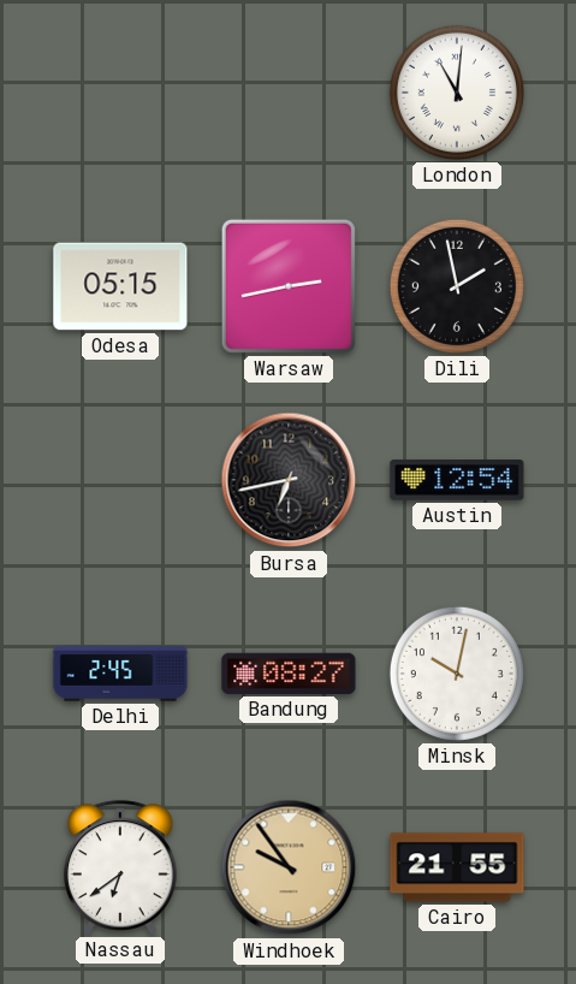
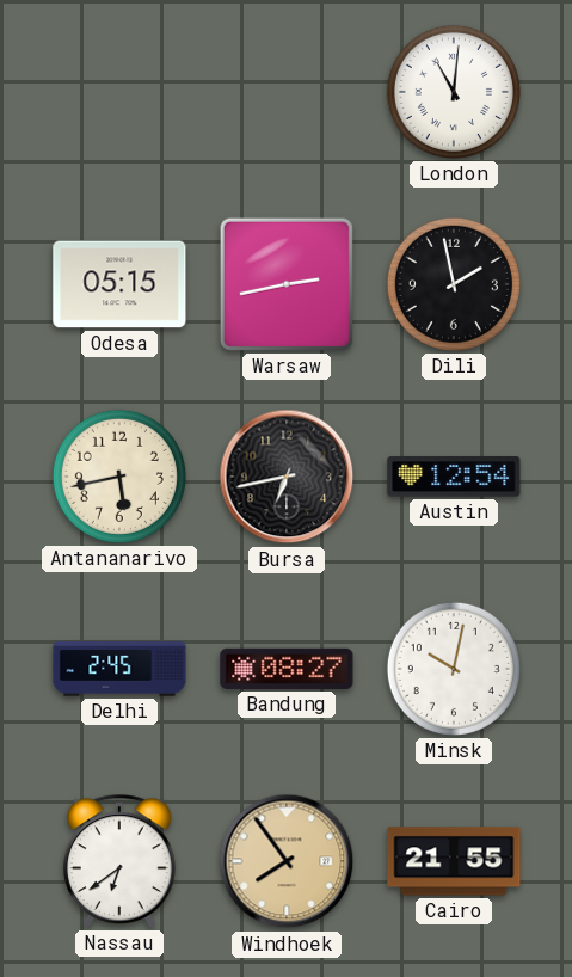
Antananarivo: none -> 5:43 (119, 477)
Windhoek: 9:54 -> 7:54 (287, 861)
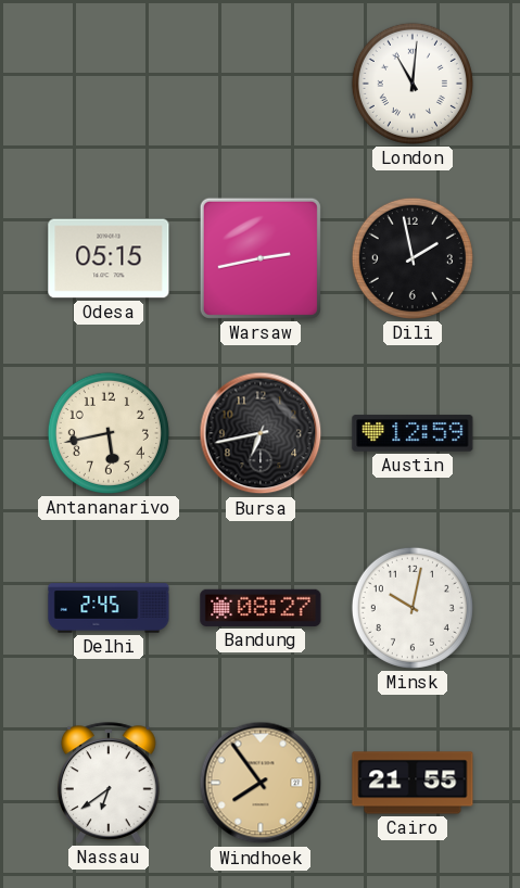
Austin: 12:54 -> 12:59 (413, 433)
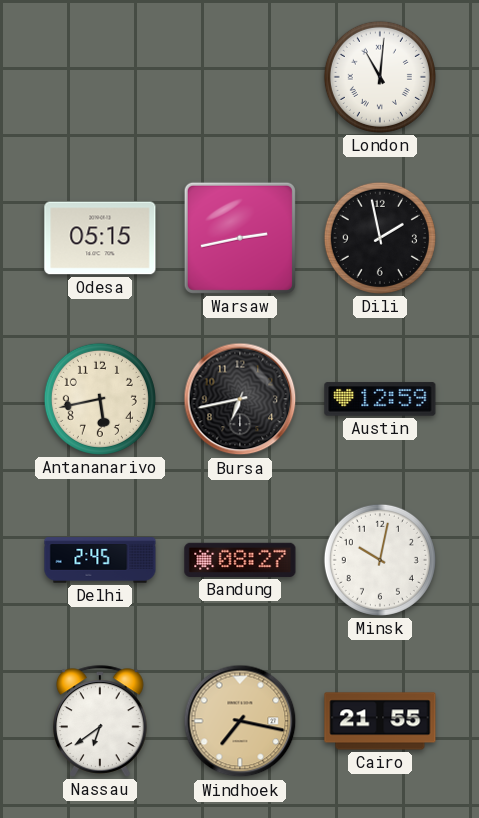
Windhoek: 7:54 -> 7:17 (240, 721)
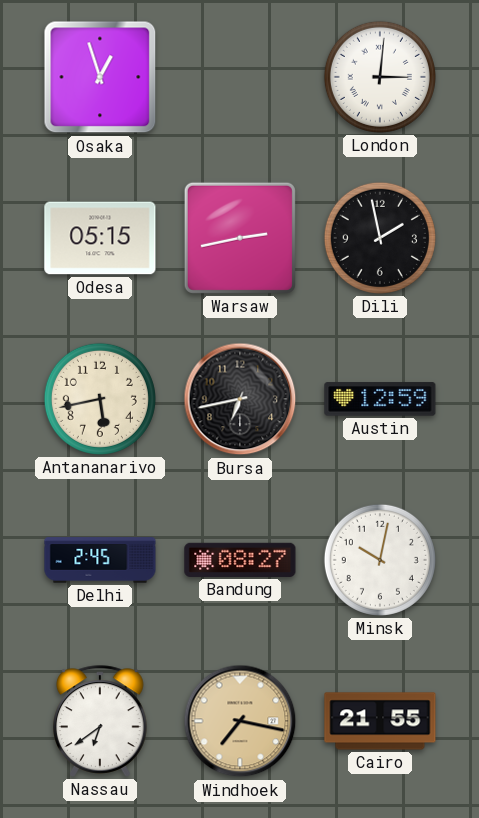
Osaka: none -> 12:57 (100, 77)
London: 11:01 -> 3:01 (380, 77)
